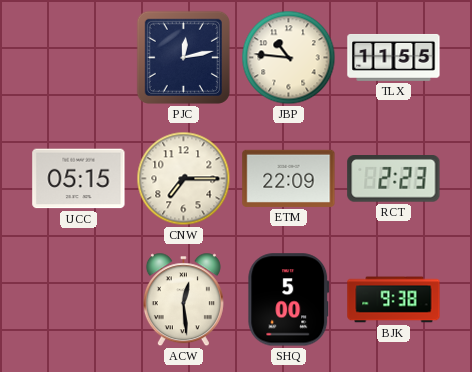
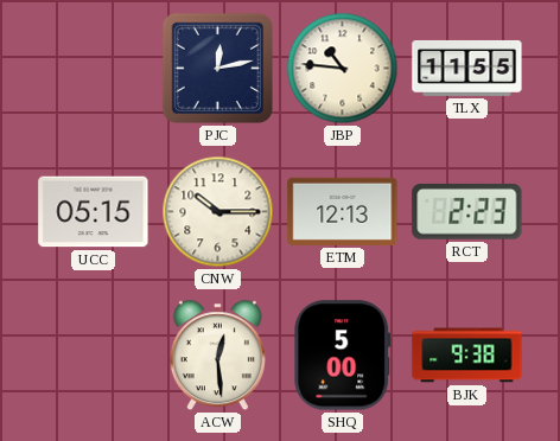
CNW: 7:15 -> 10:15 (218, 212)
ETM: 22:09 -> 12:13 (343, 211)
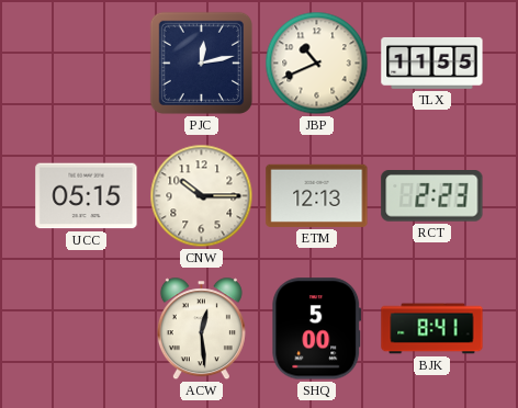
JBP: 10:46 -> 10:41 (317, 64)
BJK: 9:38 -> 8:41 (432, 329)
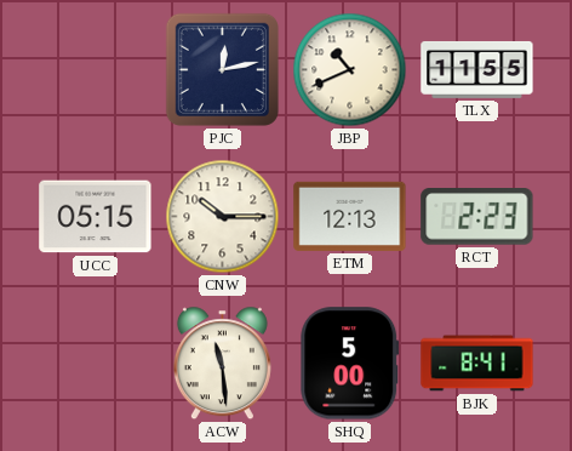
ACW: 12:29 -> 11:29 (222, 364)
